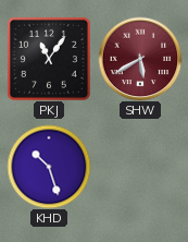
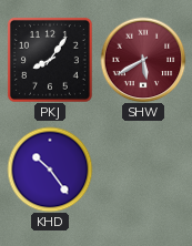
PKJ: 11:06 -> 8:06 (50, 60)
KHD: 10:27 -> 10:24 (50, 170)
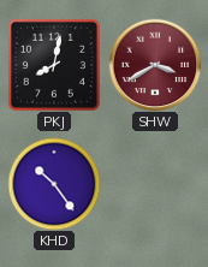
PKJ: 8:06 -> 8:02 (54, 65)
SHW: 5:40 -> 3:40 (155, 65)
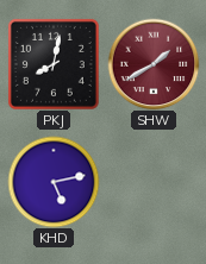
SHW: 3:40 -> 1:40 (154, 64)
KHD: 10:24 -> 5:13 (54, 182)
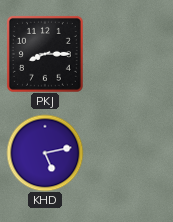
PKJ: 8:02 -> 8:15 (45, 54)
SHW: 1:40 -> none (154, 64)
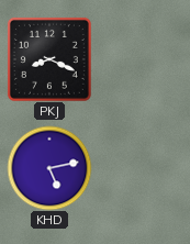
PKJ: 8:15 -> 8:19 (49, 59)
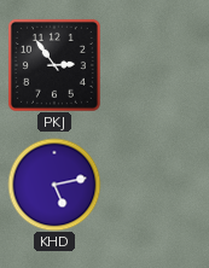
PKJ: 8:19 -> 2:54 (54, 65)
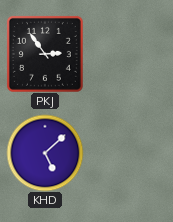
KHD: 5:13 -> 5:08 (45, 153)
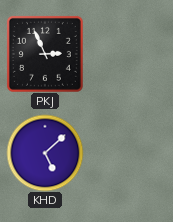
PKJ: 2:54 -> 2:56 (45, 54)
